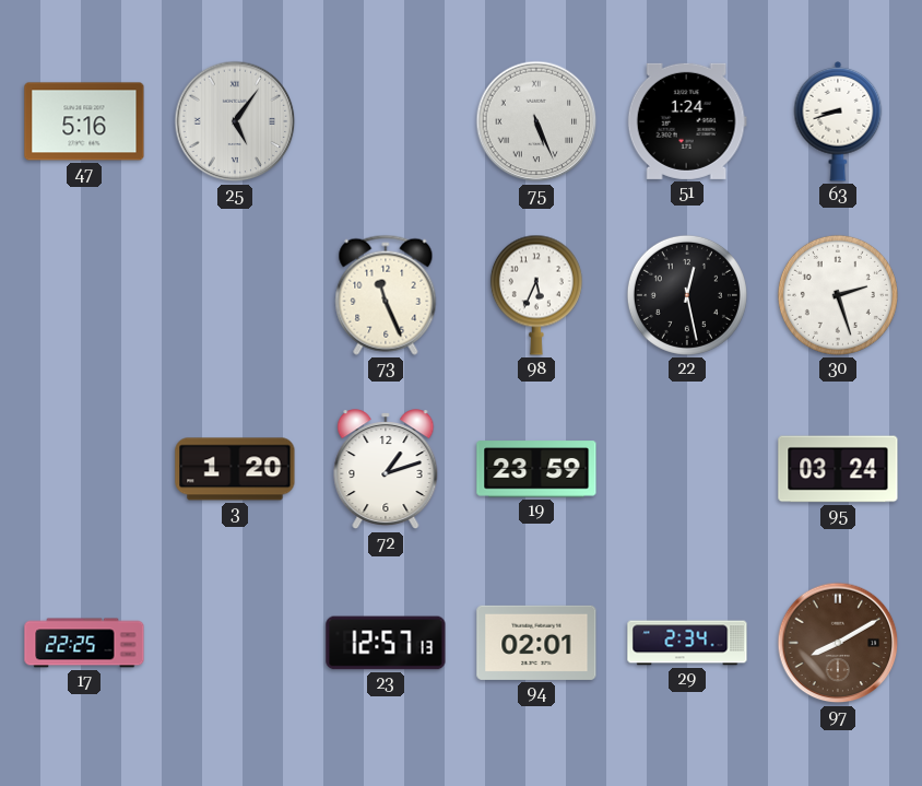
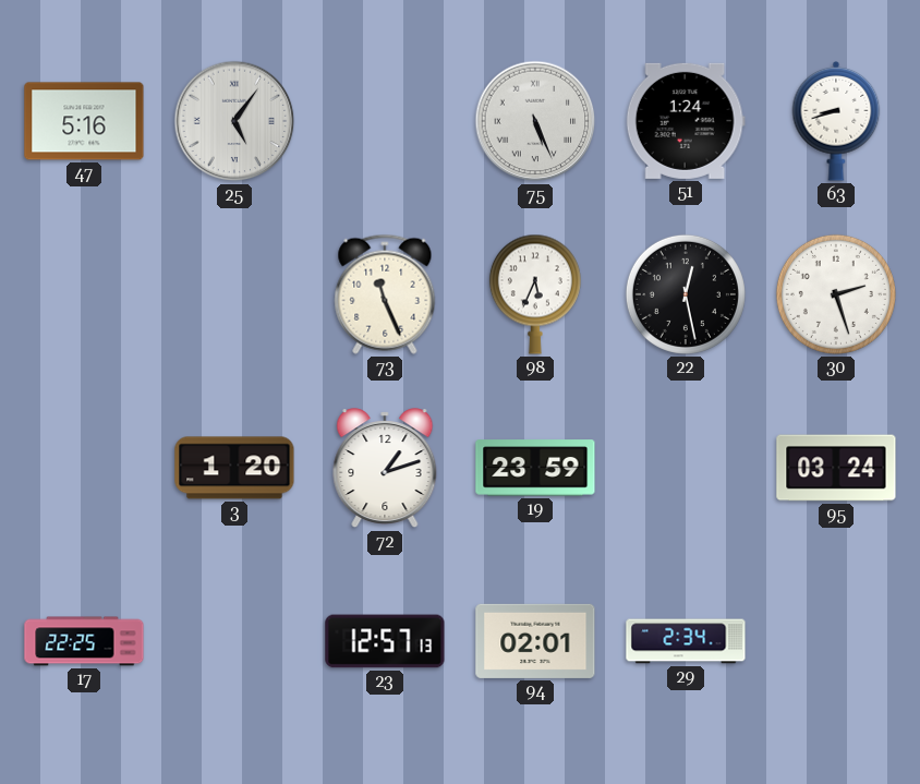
97: 8:10 -> none (838, 643)
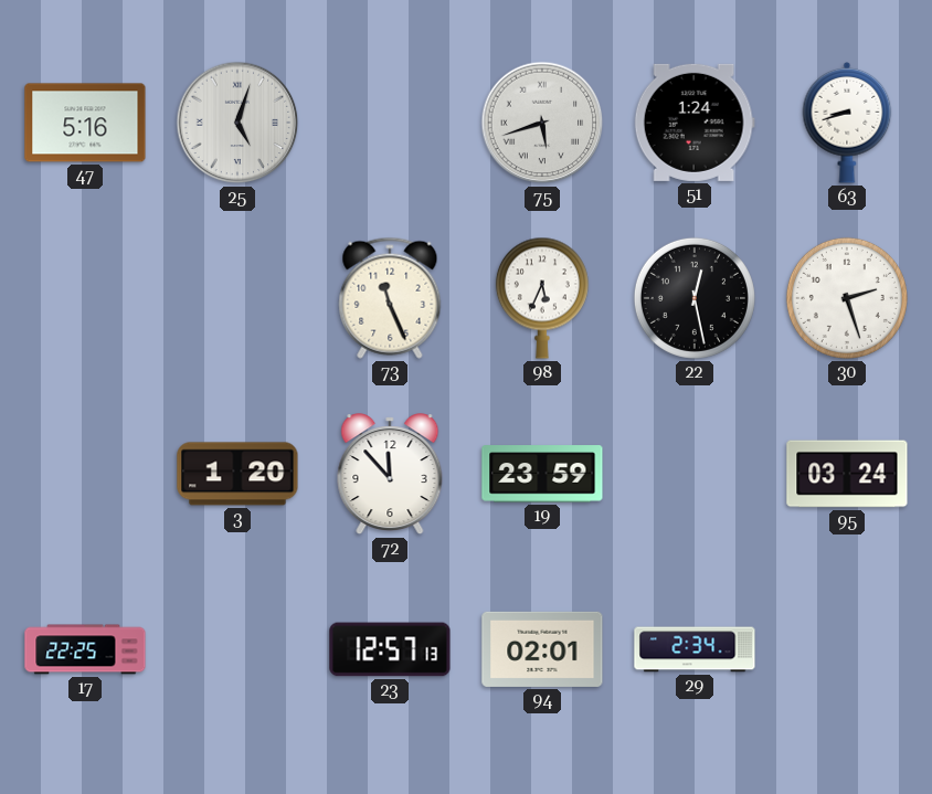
25: 5:06 -> 5:03 (237, 123)
75: 5:26 -> 5:42 (542, 123)
72: 1:12 -> 11:53 (390, 475)
